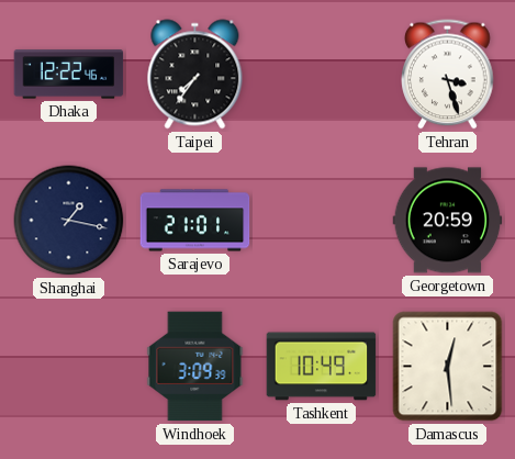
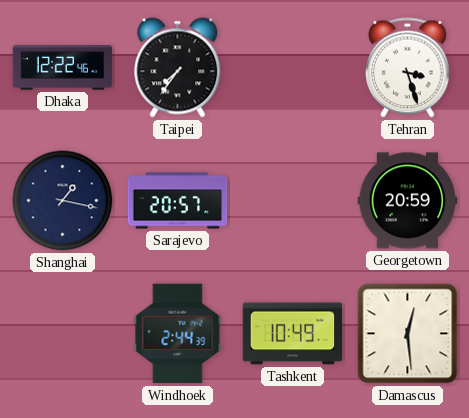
Sarajevo: 21:01 -> 20:57 (178, 201)
Windhoek: 3:09 -> 2:44 (178, 334)
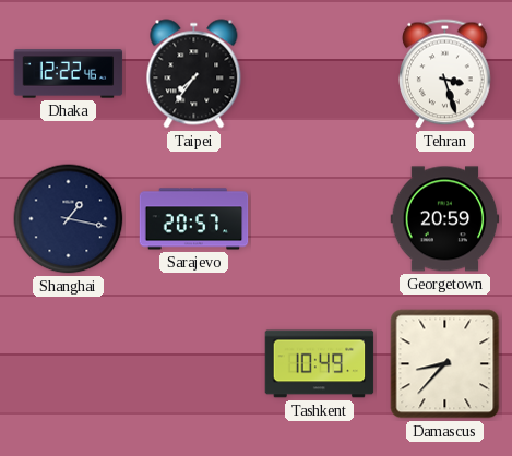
Windhoek: 2:44 -> none (178, 334)
Damascus: 12:29 -> 8:37 (445, 364)
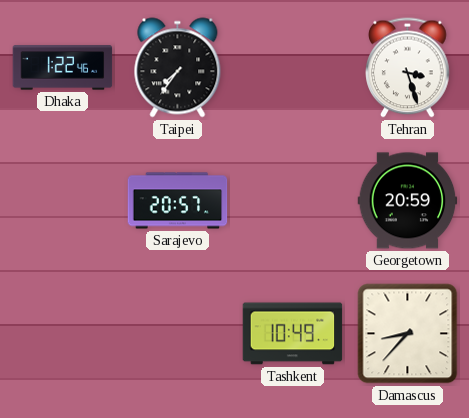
Dhaka: 12:22 -> 1:22 (63, 68)
Shanghai: 1:17 -> none (69, 219)
